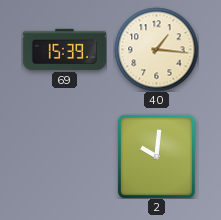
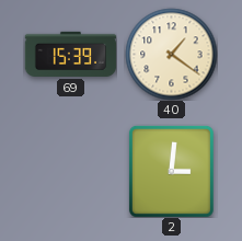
40: 1:16 -> 1:21 (171, 54)
2: 10:01 -> 3:01 (171, 171)
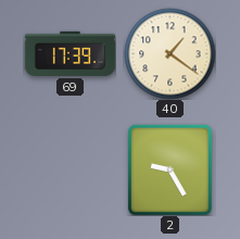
69: 15:39 -> 17:39 (70, 53)
2: 3:01 -> 9:25 (169, 169)
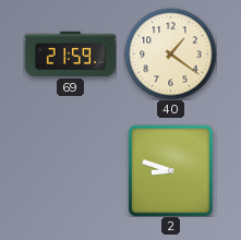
69: 17:39 -> 21:59 (70, 53)
2: 9:25 -> 8:48 (170, 170)
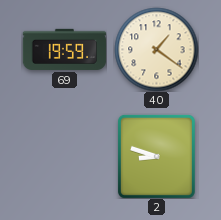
69: 21:59 -> 19:59 (64, 49)
